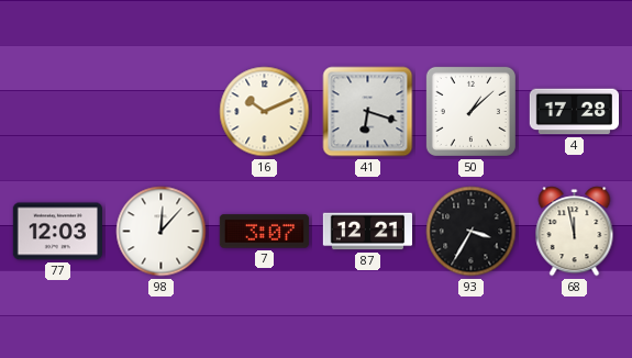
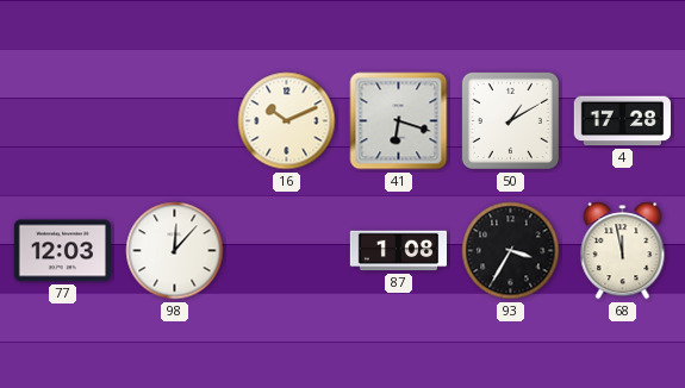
50: 1:08 -> 1:10 (510, 120)
7: 3:07 -> none (264, 232)
87: 12:21 -> 1:08 (398, 251)
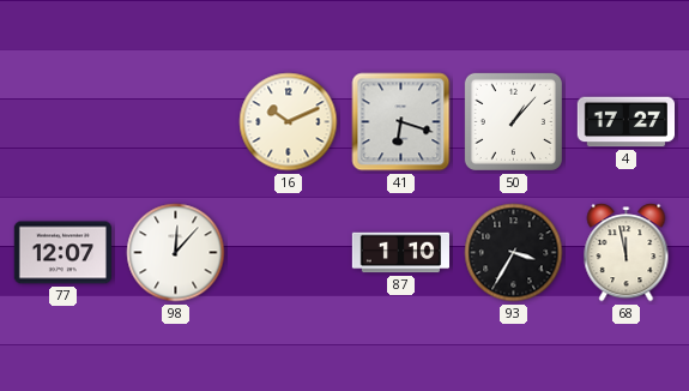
50: 1:10 -> 1:07 (513, 121)
4: 17:28 -> 17:27 (625, 122)
77: 12:03 -> 12:07 (62, 253)
87: 1:08 -> 1:10 (400, 253)
